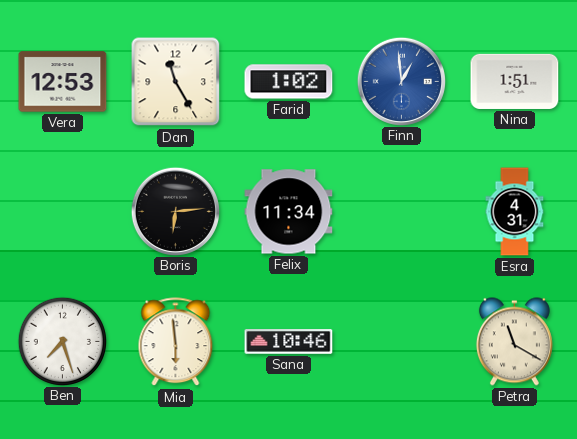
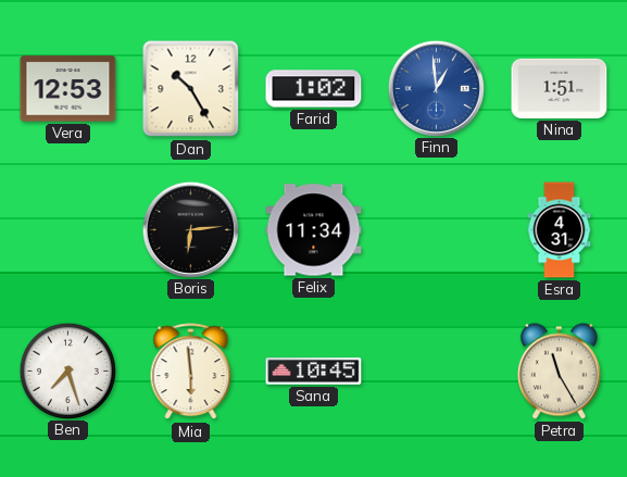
Dan: 11:25 -> 10:25 (191, 89)
Sana: 10:46 -> 10:45 (314, 372)
Petra: 11:20 -> 11:25 (559, 372)
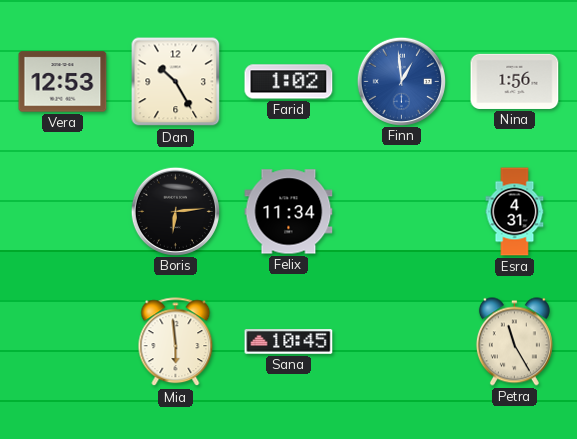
Nina: 1:51 -> 1:56 (515, 81)
Ben: 7:27 -> none (67, 371)
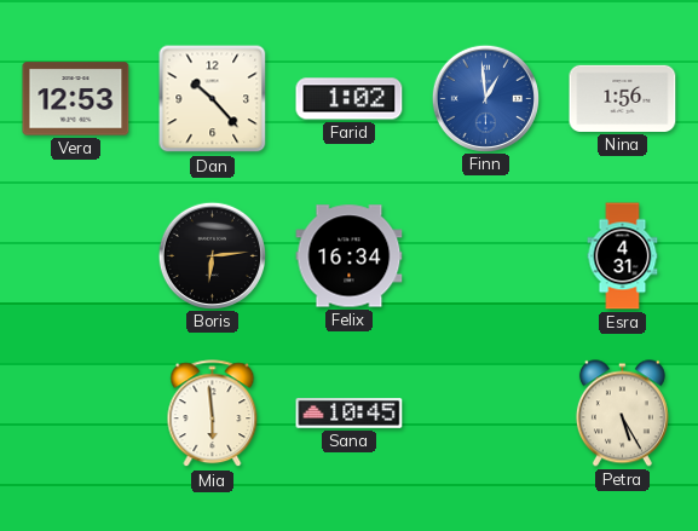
Dan: 10:25 -> 10:23 (213, 99)
Felix: 11:34 -> 16:34 (350, 256)
Petra: 11:25 -> 5:25 (622, 414)
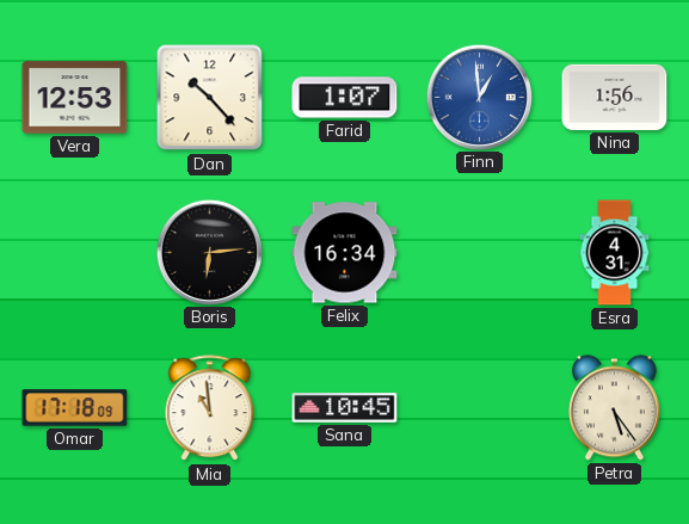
Farid: 1:02 -> 1:07 (345, 98)
Omar: none -> 17:18 (75, 408)
Mia: 5:59 -> 10:59 (210, 408)
Petra: 5:25 -> 5:24 (614, 408)
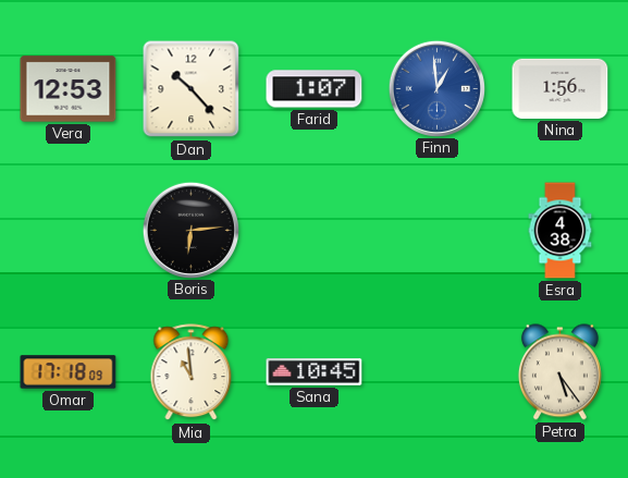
Felix: 16:34 -> none (345, 253)
Esra: 4:31 -> 4:38 (561, 231)
